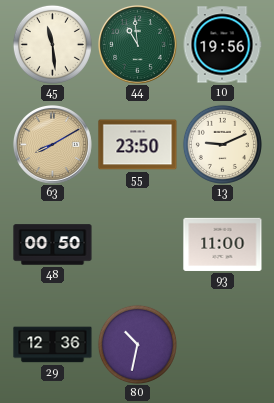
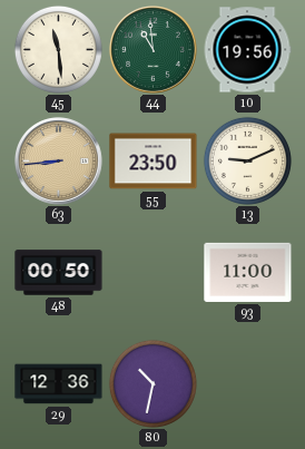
63: 8:10 -> 8:44 (59, 162)
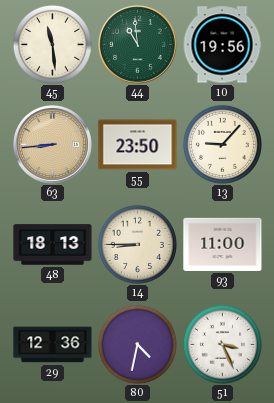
13: 9:11 -> 9:07 (222, 144)
48: 00:50 -> 18:13 (53, 245)
14: none -> 8:45 (137, 244)
80: 10:32 -> 4:32 (137, 344)
51: none -> 3:26 (222, 344)
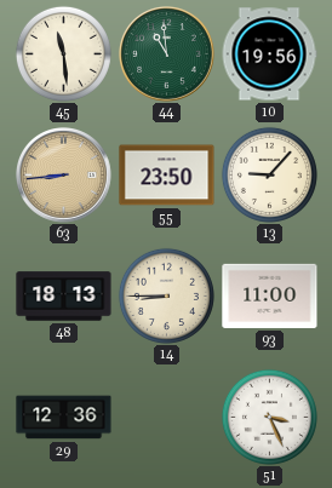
80: 4:32 -> none (137, 344)
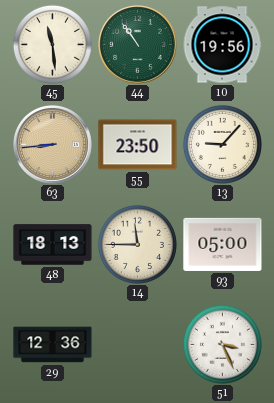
44: 10:59 -> 10:54 (138, 45)
14: 8:45 -> 11:45 (137, 244)
93: 11:00 -> 05:00 (223, 244)
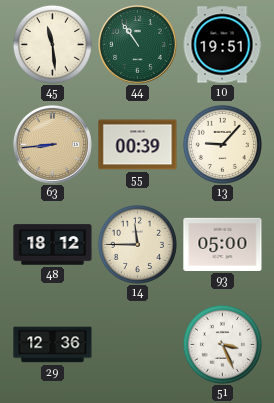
10: 19:56 -> 19:51 (222, 45)
55: 23:50 -> 00:39 (138, 145)
48: 18:13 -> 18:12 (53, 245)
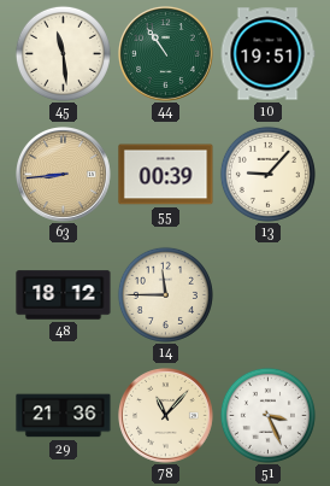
93: 05:00 -> none (223, 244)
29: 12:36 -> 21:36 (64, 416)
78: none -> 11:07 (166, 416)
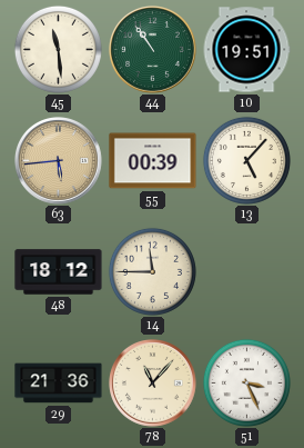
63: 8:44 -> 5:44 (59, 161)
13: 9:07 -> 5:07 (246, 160)
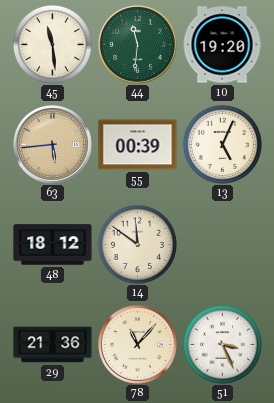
44: 10:54 -> 11:31 (138, 45)
10: 19:51 -> 19:20 (222, 45)
13: 5:07 -> 5:04 (222, 144)
14: 11:45 -> 11:51 (137, 244)
